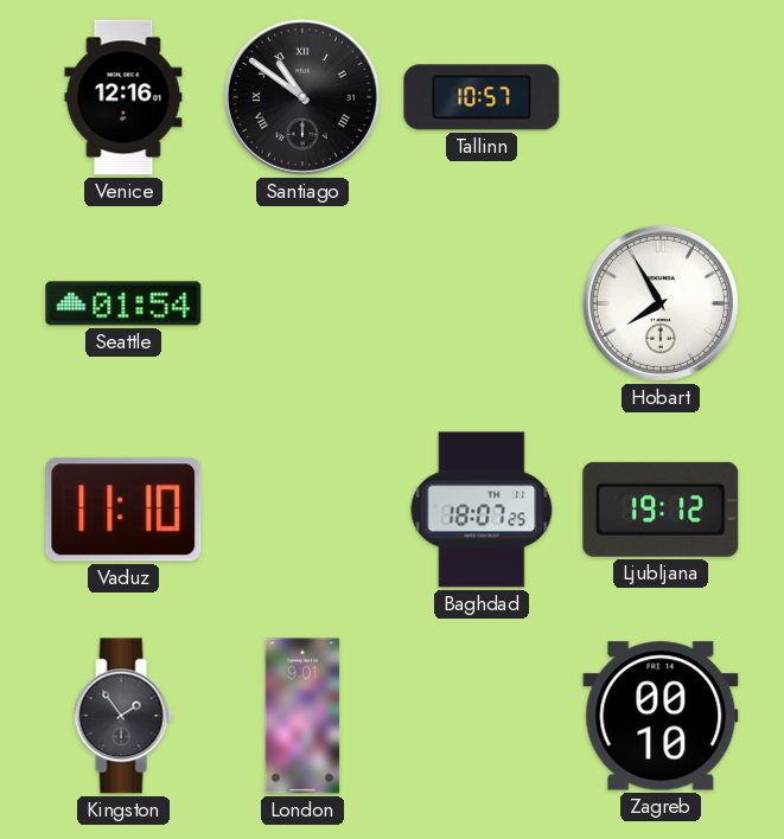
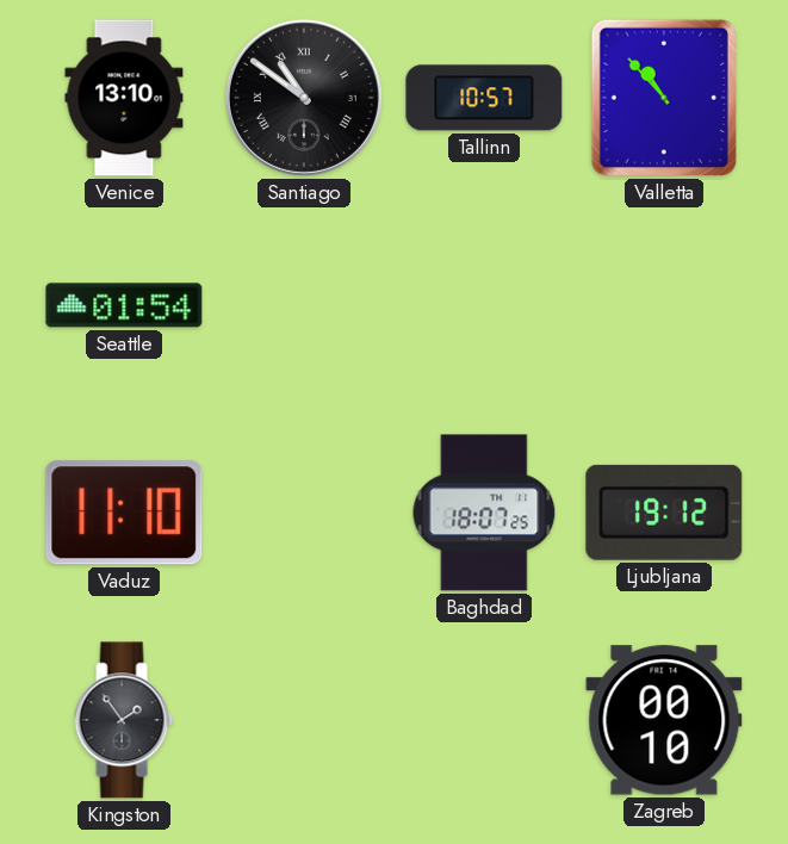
Venice: 12:16 -> 13:10 (124, 98)
Valletta: none -> 10:53 (664, 98)
Hobart: 7:55 -> none (661, 303)
London: 9:01 -> none (302, 716)
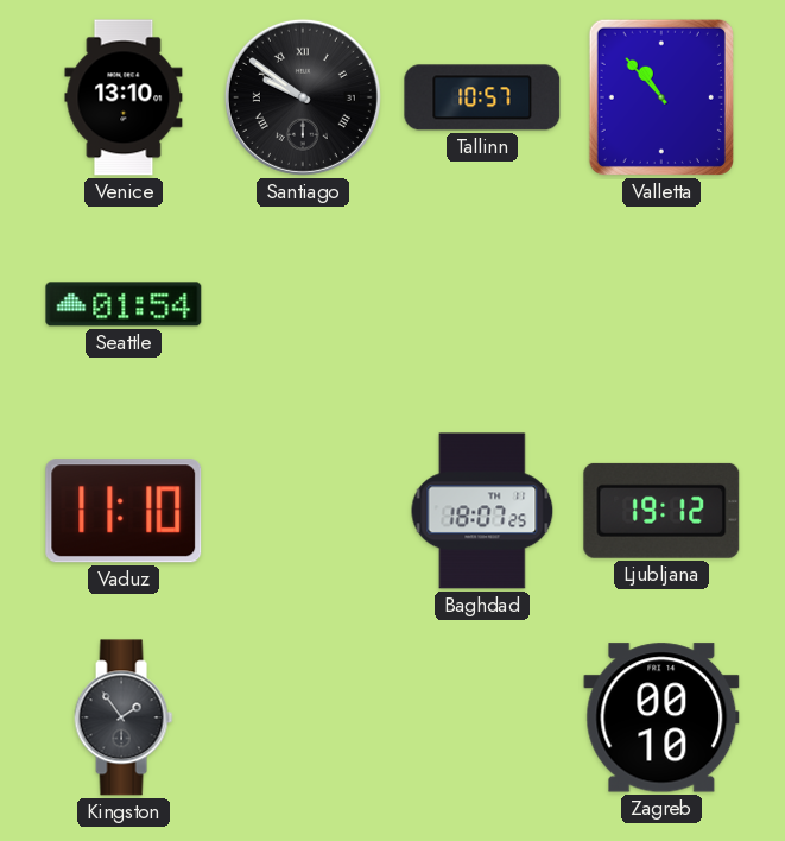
Santiago: 10:51 -> 9:51 (303, 97)
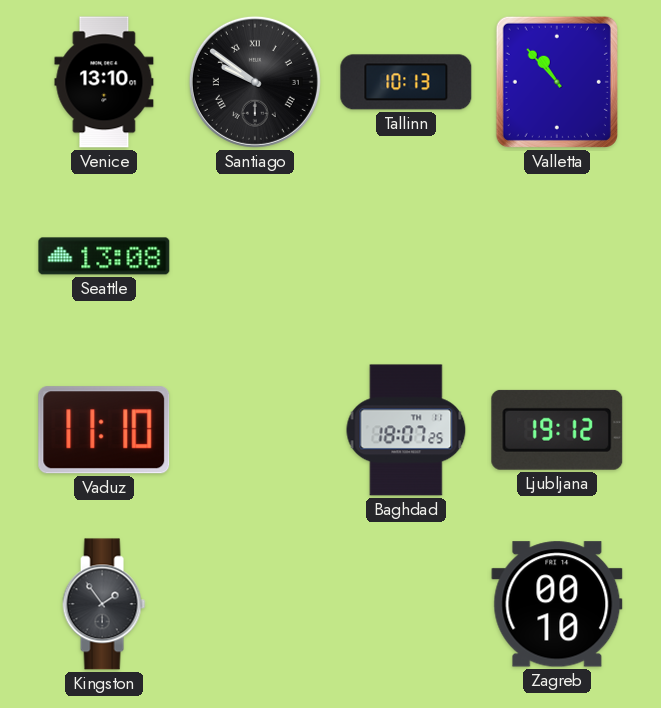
Tallinn: 10:57 -> 10:13 (406, 82)
Seattle: 01:54 -> 13:08 (104, 256)
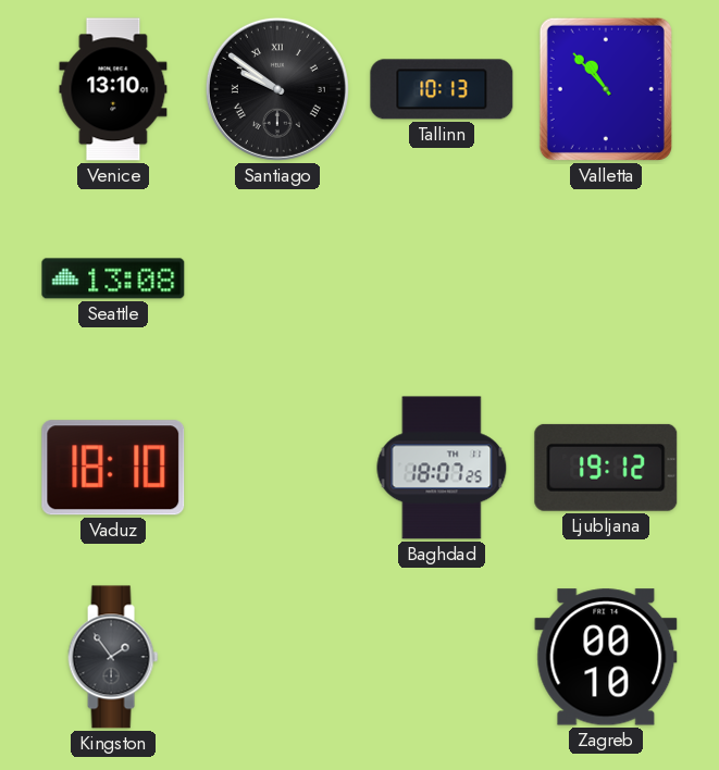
Vaduz: 11:10 -> 18:10 (113, 468)
